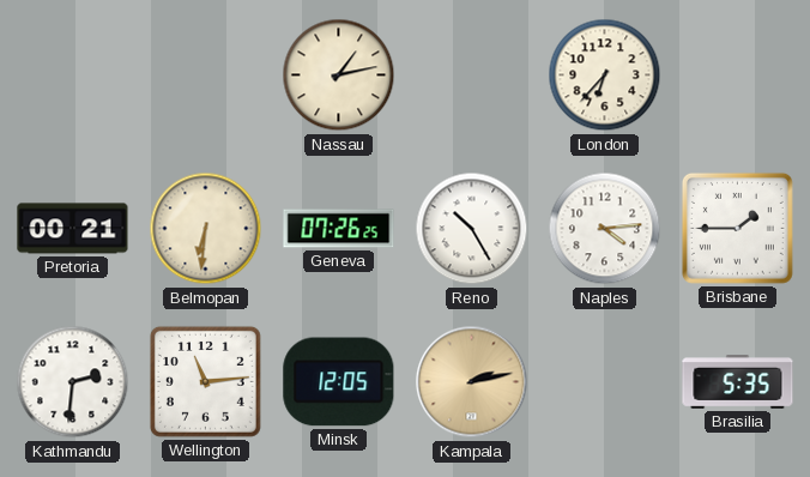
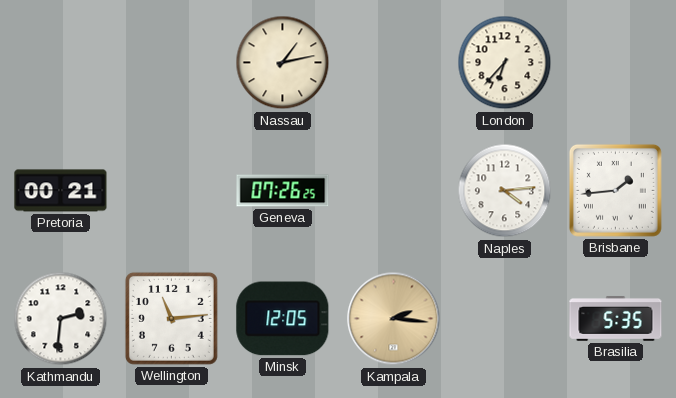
Belmopan: 6:31 -> none (206, 229)
Reno: 10:25 -> none (472, 229)
Brisbane: 1:45 -> 1:44 (615, 190)
Kampala: 2:13 -> 2:16 (394, 319)
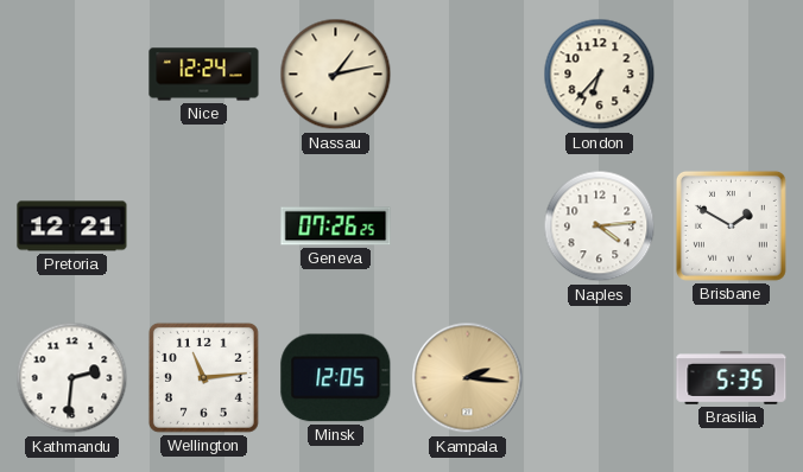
Nice: none -> 12:24 (204, 75)
Pretoria: 00:21 -> 12:21 (72, 227)
Brisbane: 1:44 -> 1:50 (731, 225)
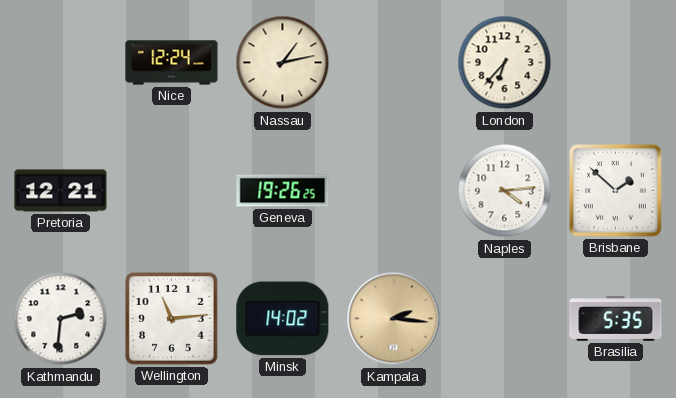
Geneva: 07:26 -> 19:26 (283, 191)
Brisbane: 1:50 -> 1:52 (615, 190)
Minsk: 12:05 -> 14:02 (283, 319)
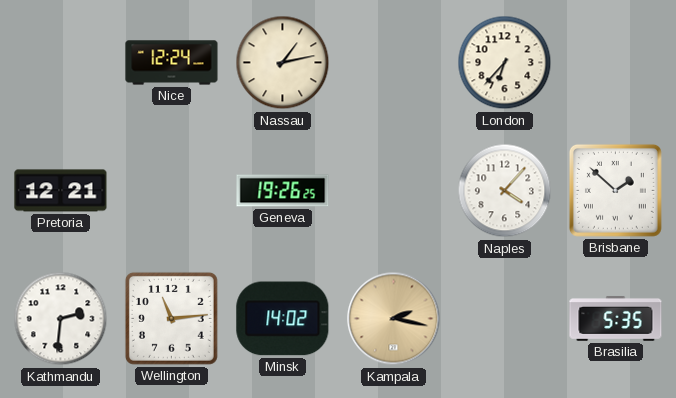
Naples: 4:14 -> 4:07 (505, 191)
Kampala: 2:16 -> 2:17 (394, 319)
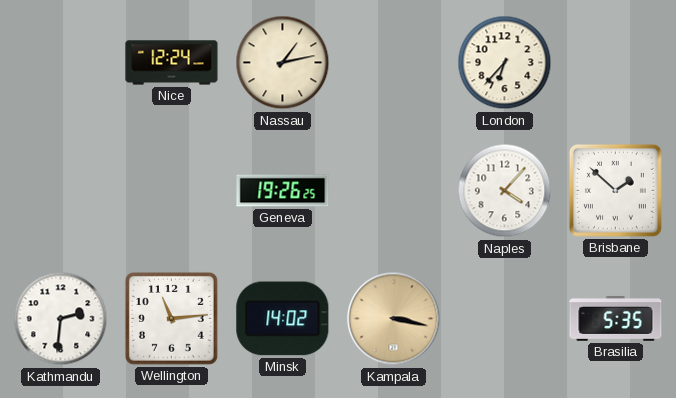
Pretoria: 12:21 -> none (61, 191)
Kampala: 2:17 -> 3:17 (394, 319)
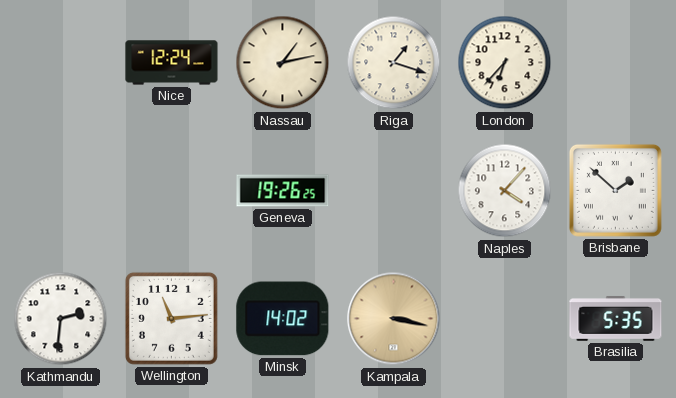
Riga: none -> 1:18 (394, 63)
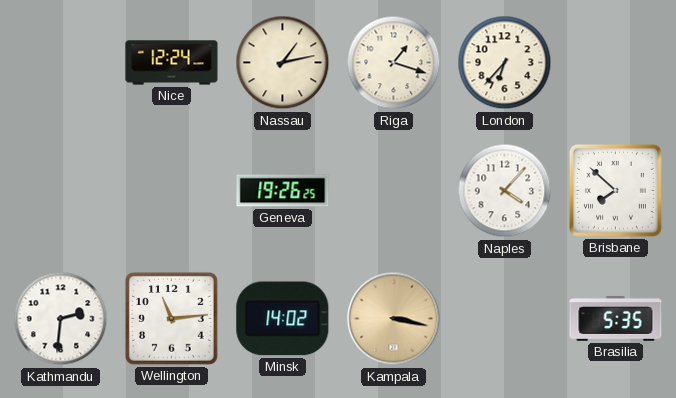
Brisbane: 1:52 -> 7:52 (615, 190)
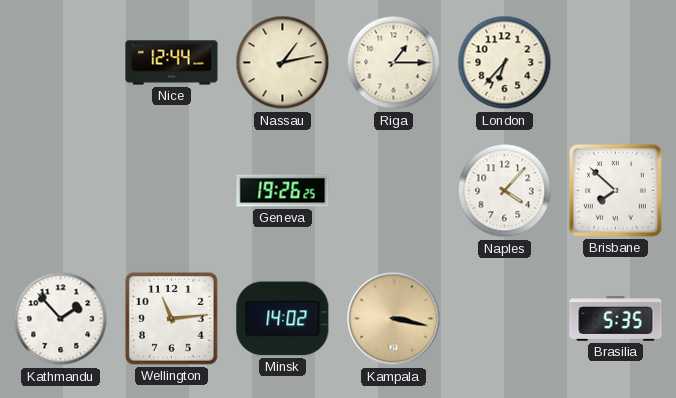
Nice: 12:24 -> 12:44 (172, 63)
Riga: 1:18 -> 1:15 (394, 63)
Kathmandu: 2:31 -> 1:53 (61, 319)
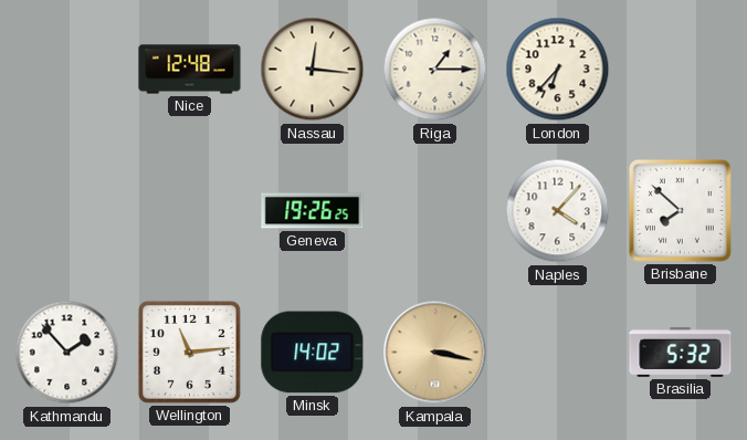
Nice: 12:44 -> 12:48 (190, 70)
Nassau: 1:13 -> 12:16 (313, 70)
Brasilia: 5:35 -> 5:32 (681, 352)
